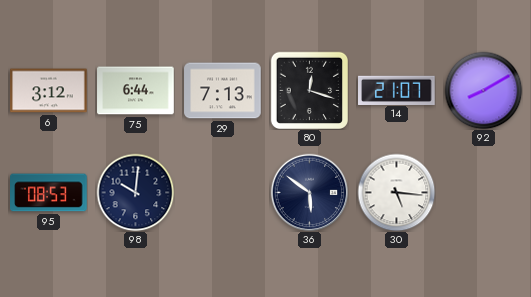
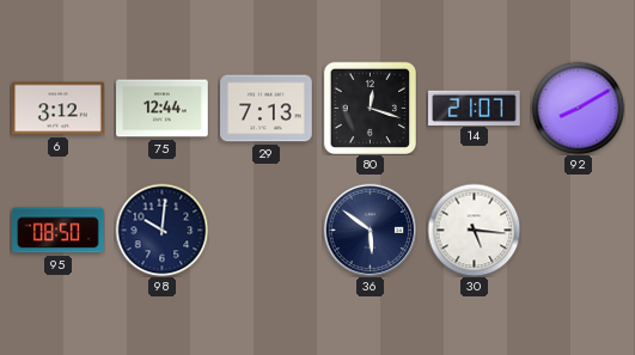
75: 6:44 -> 12:44 (163, 109)
95: 08:53 -> 08:50 (59, 231)
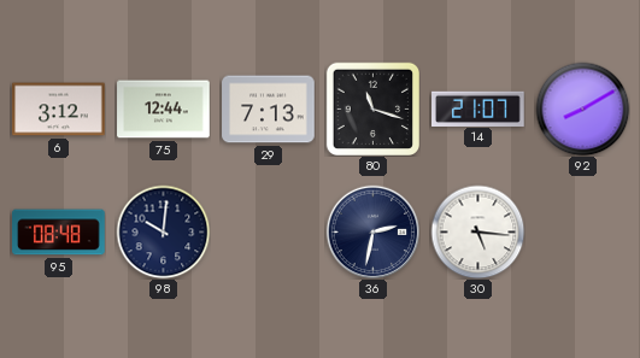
80: 12:18 -> 11:18 (372, 108)
95: 08:50 -> 08:48 (59, 233)
36: 5:51 -> 2:32 (372, 231)
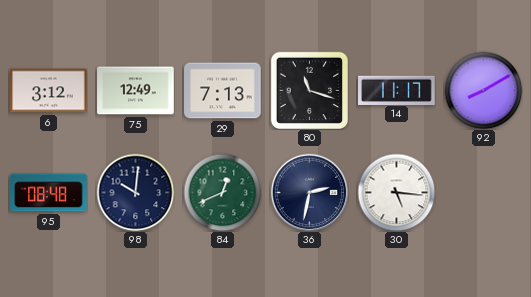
75: 12:44 -> 12:49 (136, 91)
14: 21:07 -> 11:17 (397, 90)
84: none -> 12:41 (222, 192)
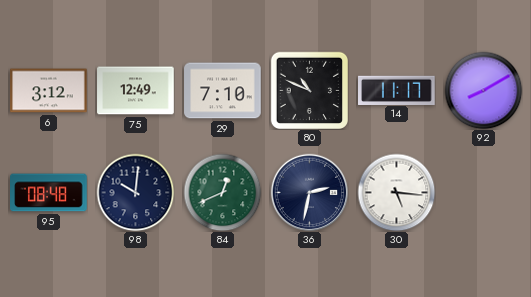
29: 7:13 -> 7:10 (223, 91)
80: 11:18 -> 10:49 (309, 90)
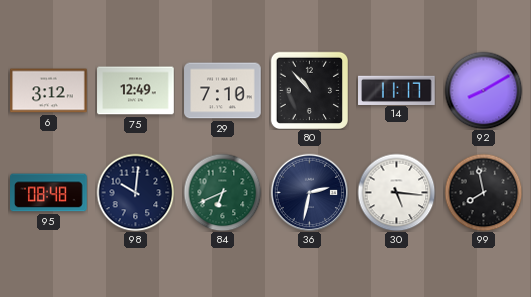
80: 10:49 -> 10:53 (309, 90)
84: 12:41 -> 6:41 (222, 192)
99: none -> 7:58 (483, 192)
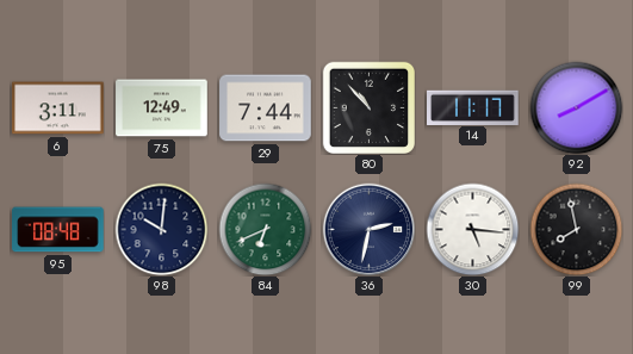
6: 3:12 -> 3:11 (58, 108)
29: 7:10 -> 7:44 (266, 108)
